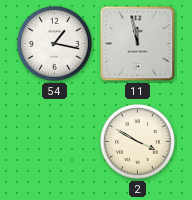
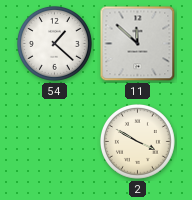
54: 1:17 -> 1:22 (54, 43)
11: 11:58 -> 11:52 (138, 44)
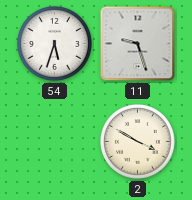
54: 1:22 -> 5:33 (54, 43)
11: 11:52 -> 9:27 (138, 44)
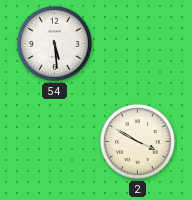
54: 5:33 -> 5:29 (54, 43)
11: 9:27 -> none (138, 44)
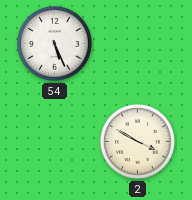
54: 5:29 -> 5:26 (54, 43)
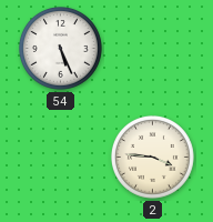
2: 3:50 -> 3:46 (152, 157)
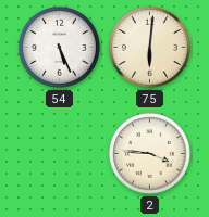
75: none -> 6:01 (149, 47)
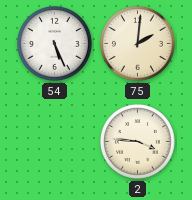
75: 6:01 -> 2:01 (137, 43)
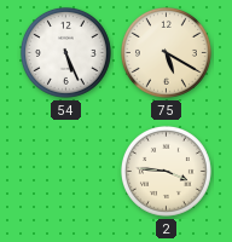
75: 2:01 -> 5:20 (166, 52)
